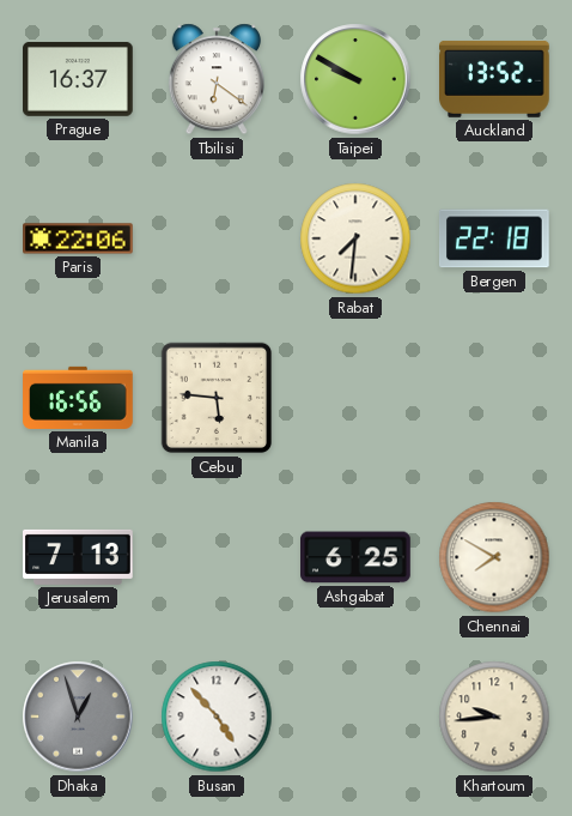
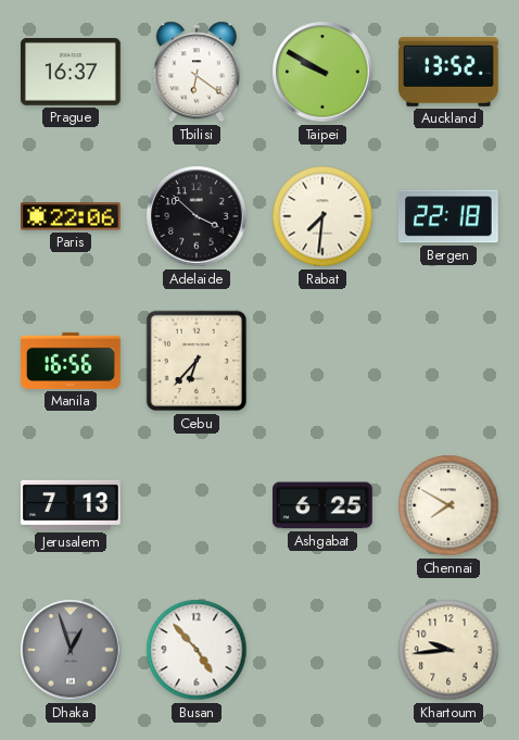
Adelaide: none -> 3:52 (197, 216)
Cebu: 5:46 -> 6:37 (197, 361)
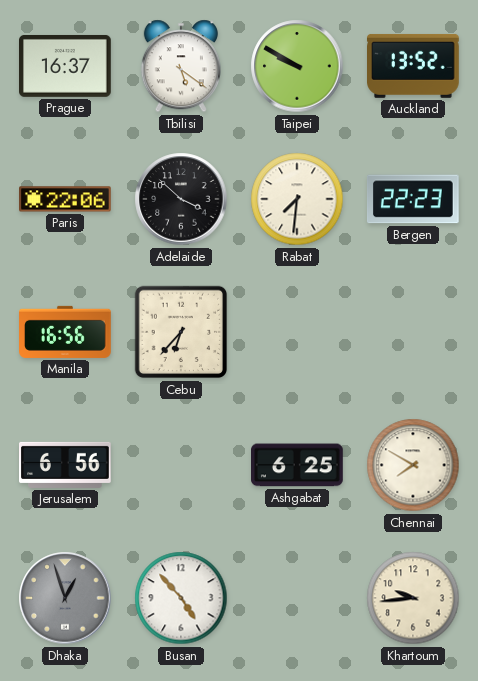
Tbilisi: 6:21 -> 5:21 (181, 66)
Bergen: 22:18 -> 22:23 (413, 199)
Jerusalem: 7:13 -> 6:56 (66, 465)
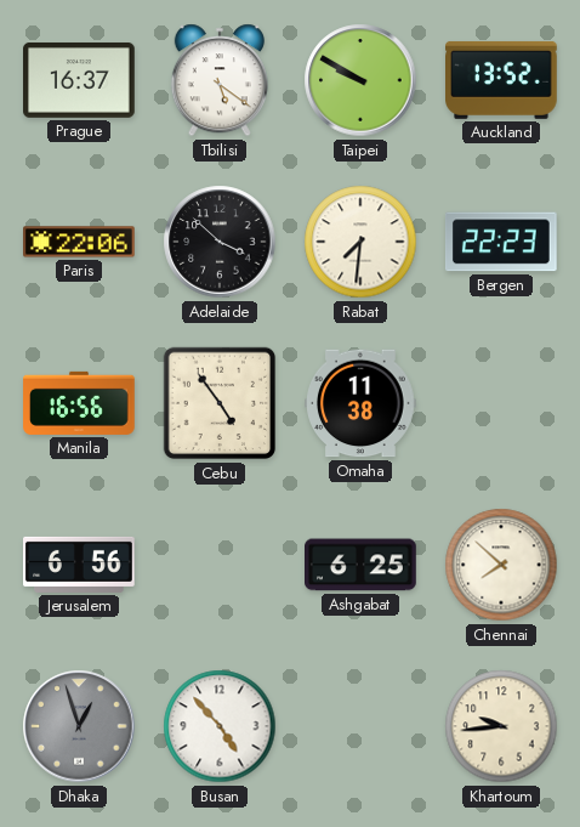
Cebu: 6:37 -> 4:54 (220, 403)
Omaha: none -> 11:38 (362, 403)
Chennai: 7:50 -> 7:52 (501, 565)
